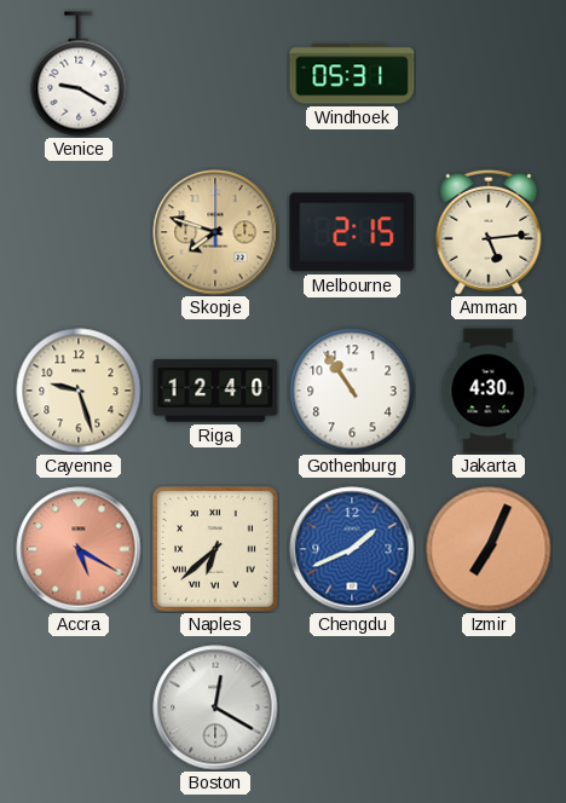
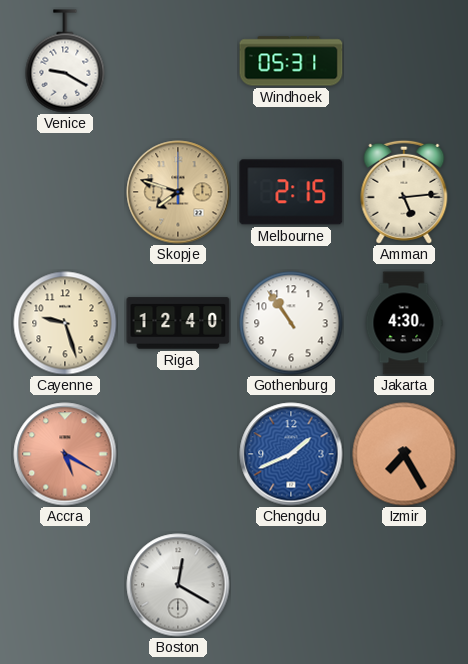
Naples: 6:38 -> none (215, 549)
Izmir: 7:04 -> 7:25 (404, 454)
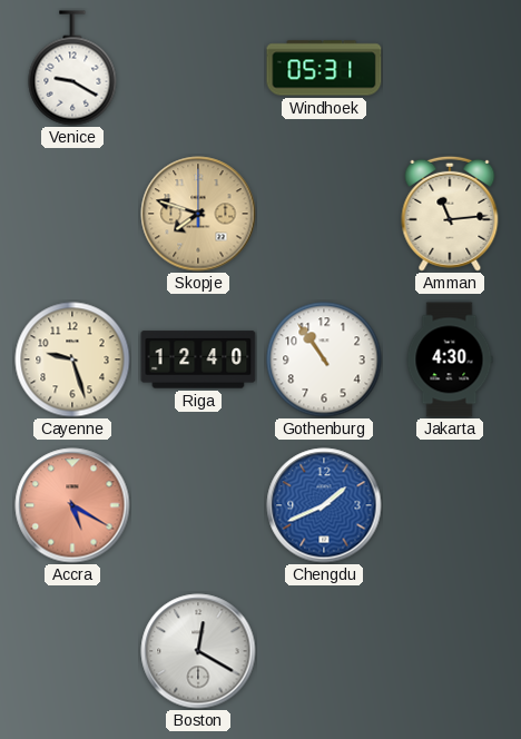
Melbourne: 2:15 -> none (291, 192)
Amman: 5:14 -> 11:14 (450, 214)
Izmir: 7:25 -> none (404, 454)
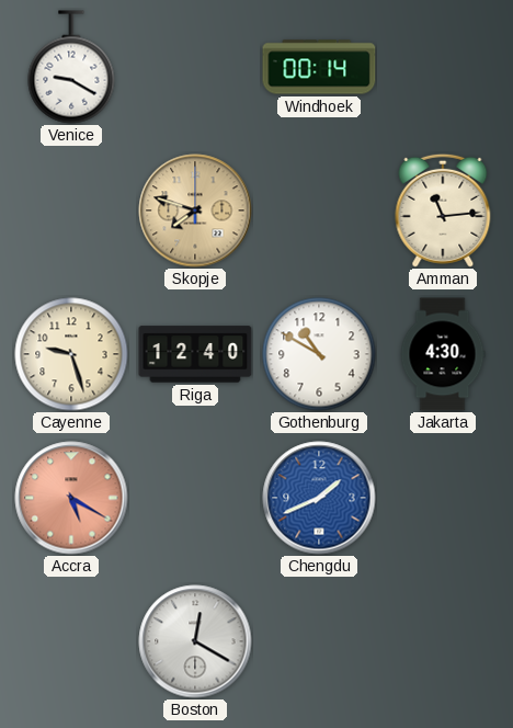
Windhoek: 05:31 -> 00:14 (319, 67)
Gothenburg: 10:54 -> 10:50 (319, 354)
